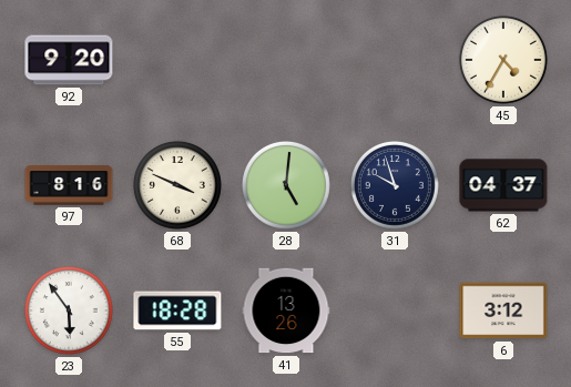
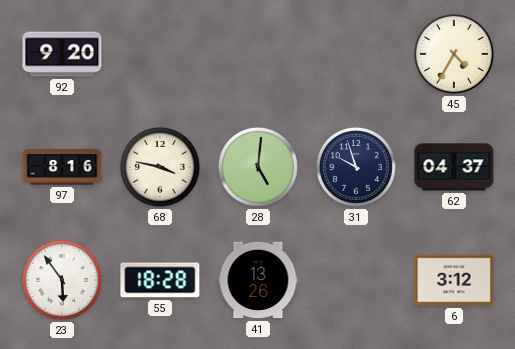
68: 3:49 -> 3:47 (160, 167)
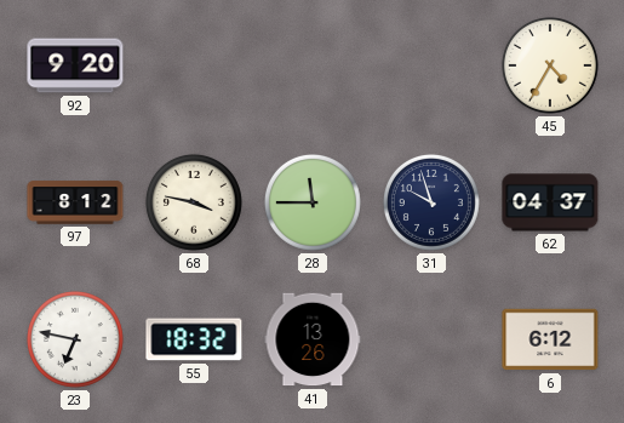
97: 8:16 -> 8:12 (75, 202)
28: 5:01 -> 11:45 (313, 202)
23: 5:54 -> 6:47 (75, 339)
55: 18:28 -> 18:32 (194, 339)
6: 3:12 -> 6:12 (550, 339)
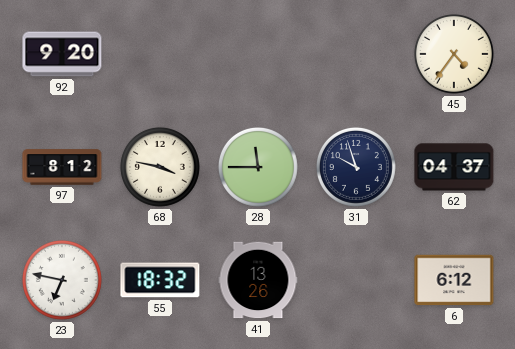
45: 4:35 -> 4:36 (454, 54)
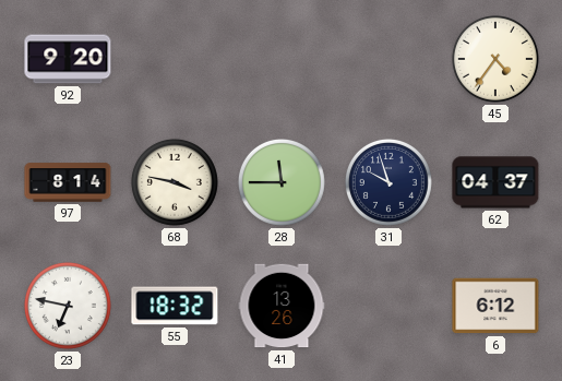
97: 8:12 -> 8:14 (68, 182)
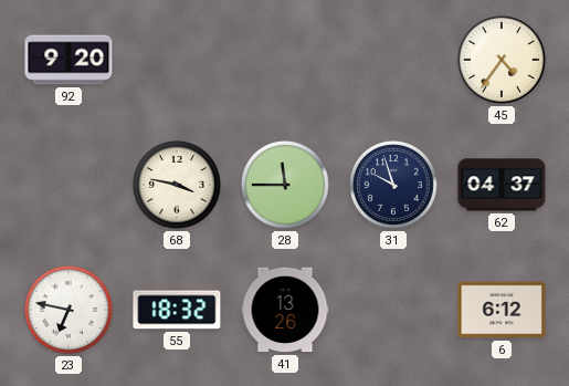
97: 8:14 -> none (68, 182)
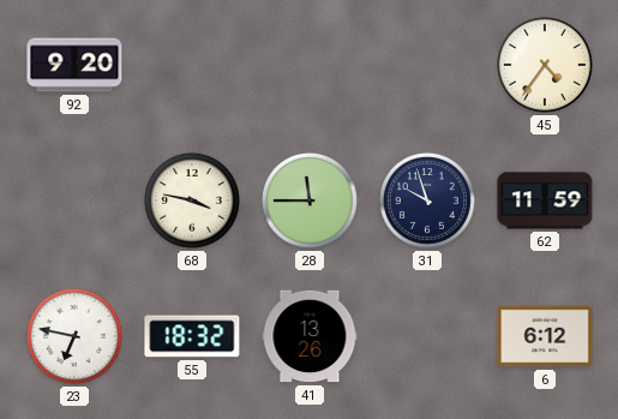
62: 04:37 -> 11:59 (545, 200)
